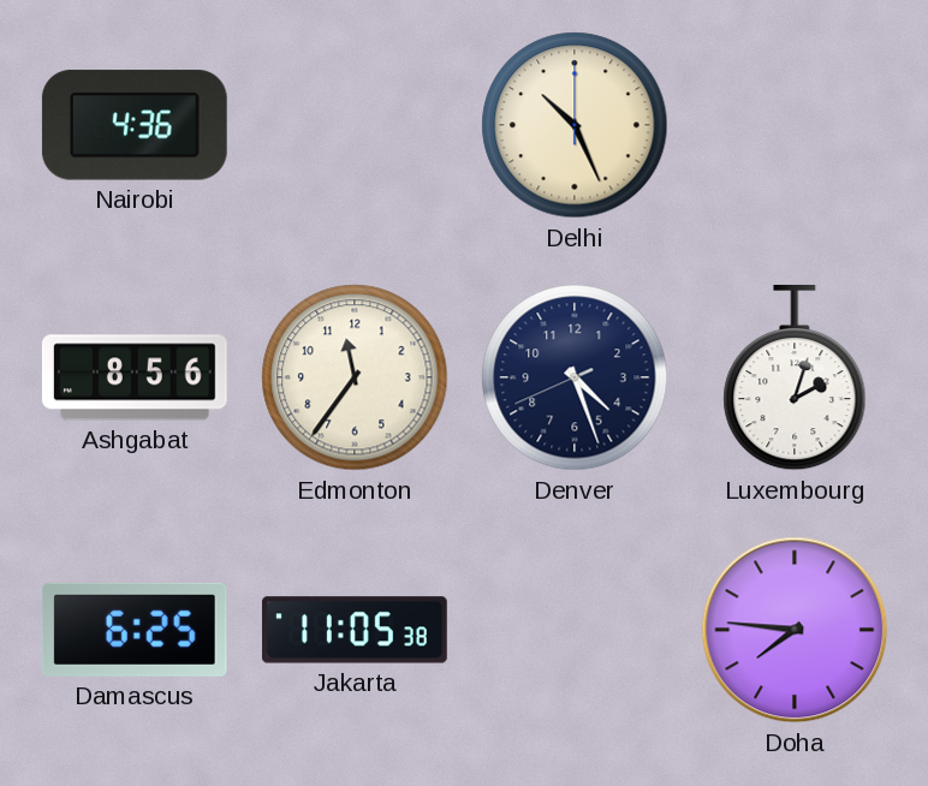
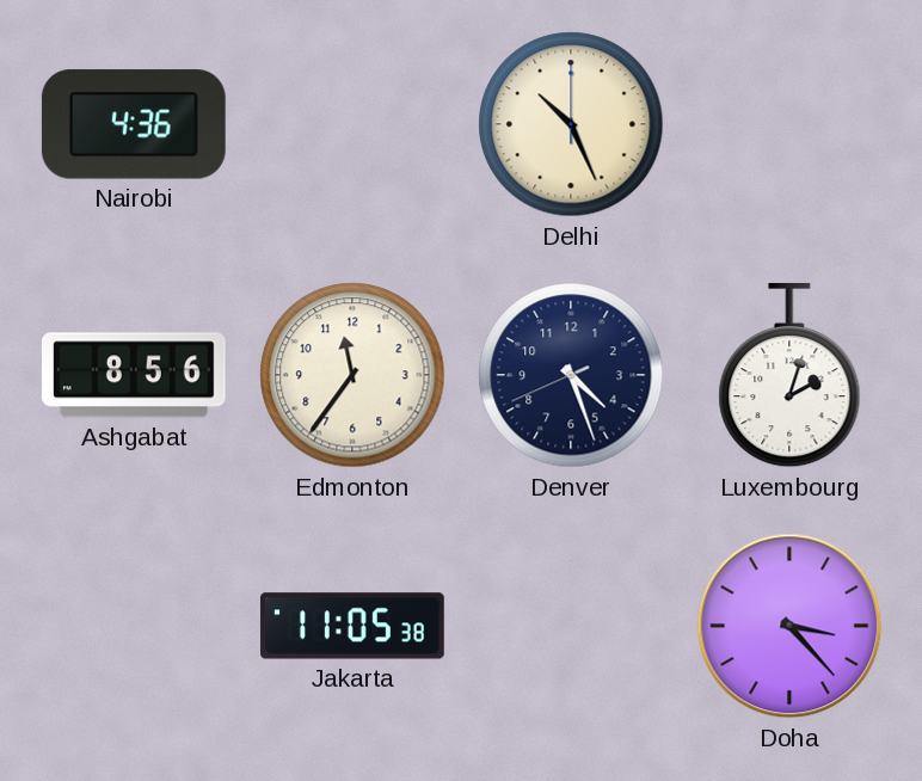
Damascus: 6:25 -> none (135, 630)
Doha: 7:46 -> 3:23 (789, 626)
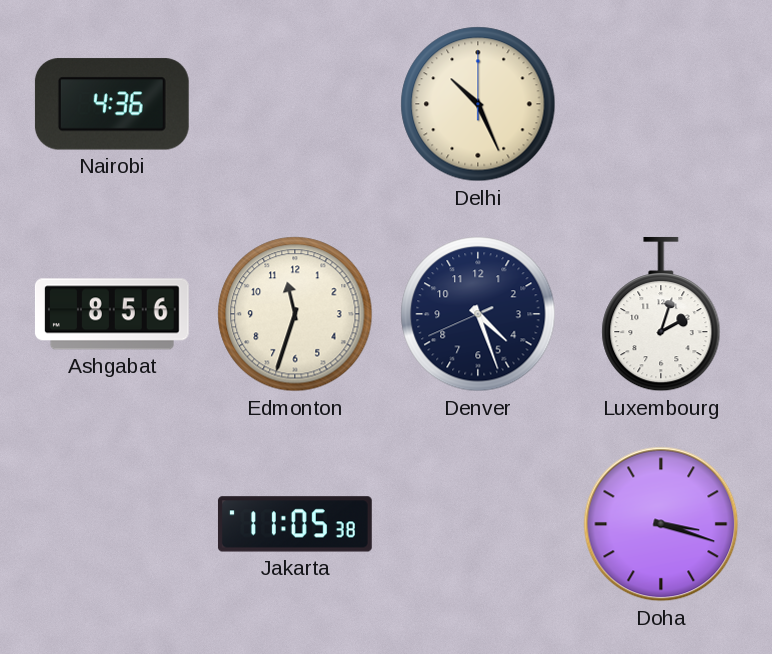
Edmonton: 11:36 -> 11:33 (295, 314)
Doha: 3:23 -> 3:18 (661, 524)
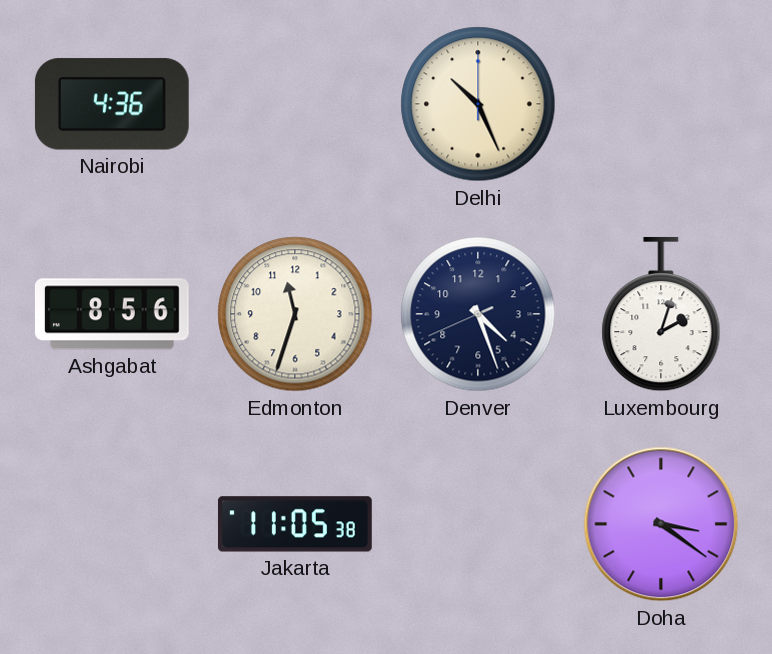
Doha: 3:18 -> 3:21 (661, 524)
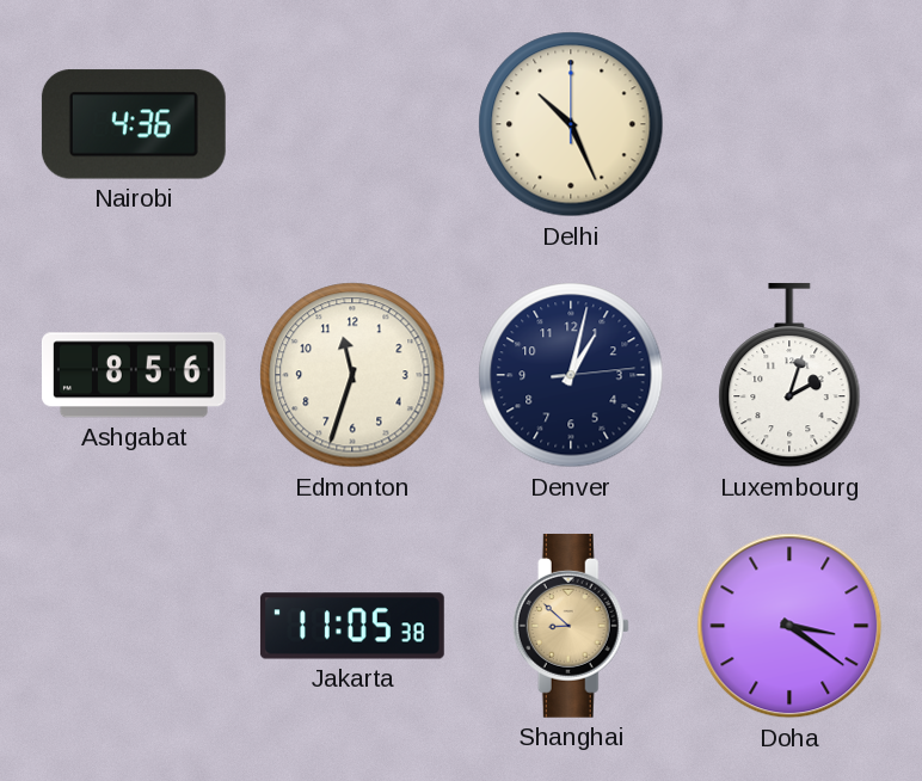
Denver: 4:26 -> 1:02 (571, 375)
Shanghai: none -> 8:52 (571, 626)
